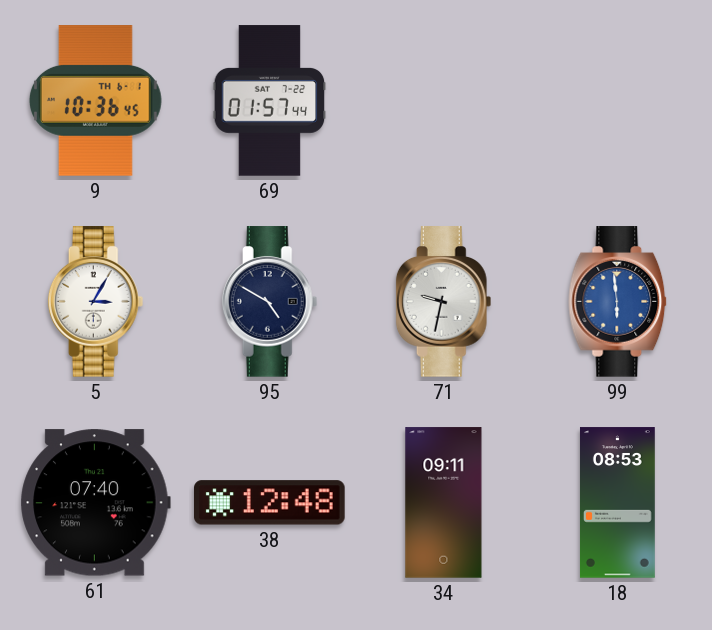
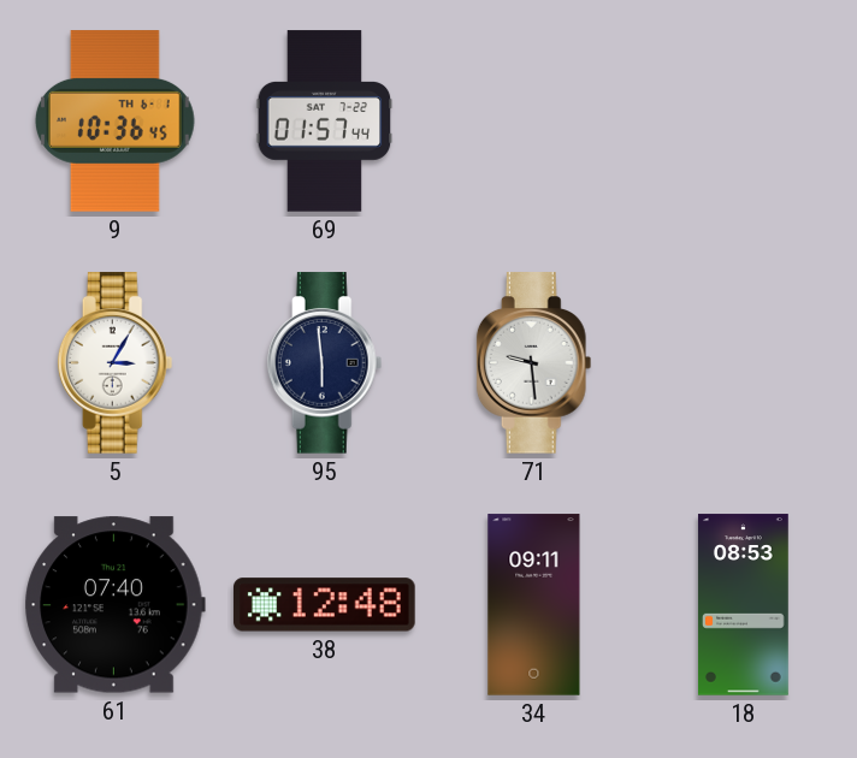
95: 4:50 -> 5:59 (325, 363)
71: 9:32 -> 9:29 (534, 363)
99: 5:59 -> none (618, 302)
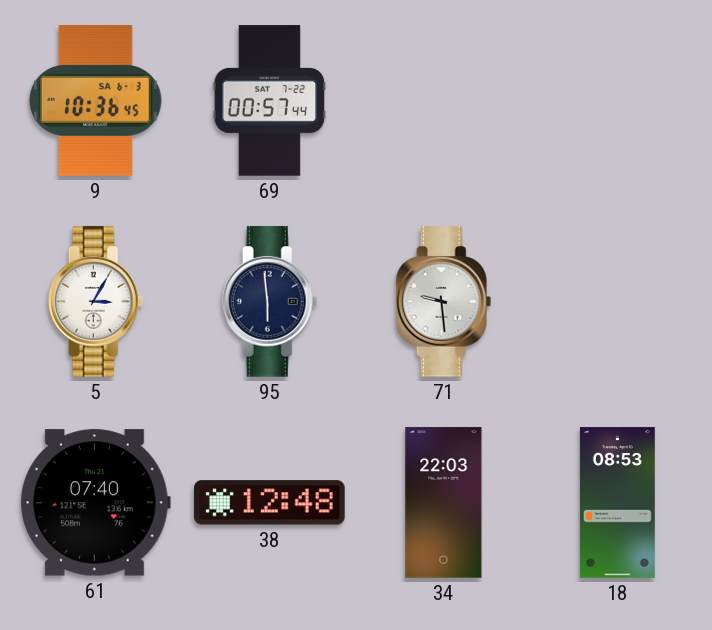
9 date: TH 6-1 -> SA 6-3 (95, 101)
69: 01:57 -> 00:57 (270, 101)
34: 09:11 -> 22:03 (444, 503)
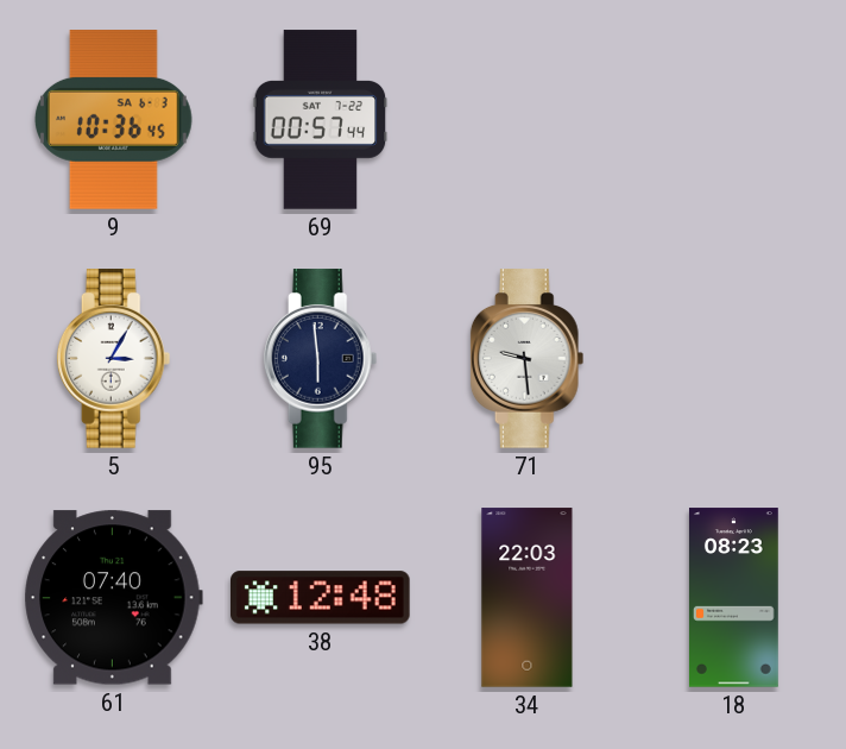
18: 08:53 -> 08:23 (733, 598)
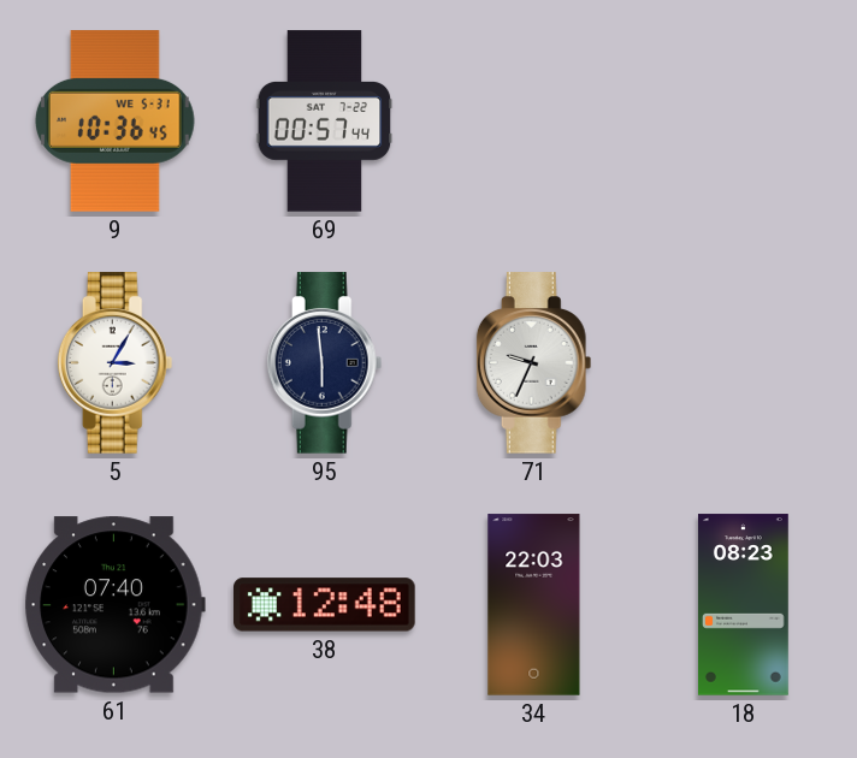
9 date: SA 6-3 -> WE 5-31 (114, 122)
71: 9:29 -> 9:34 (534, 363)
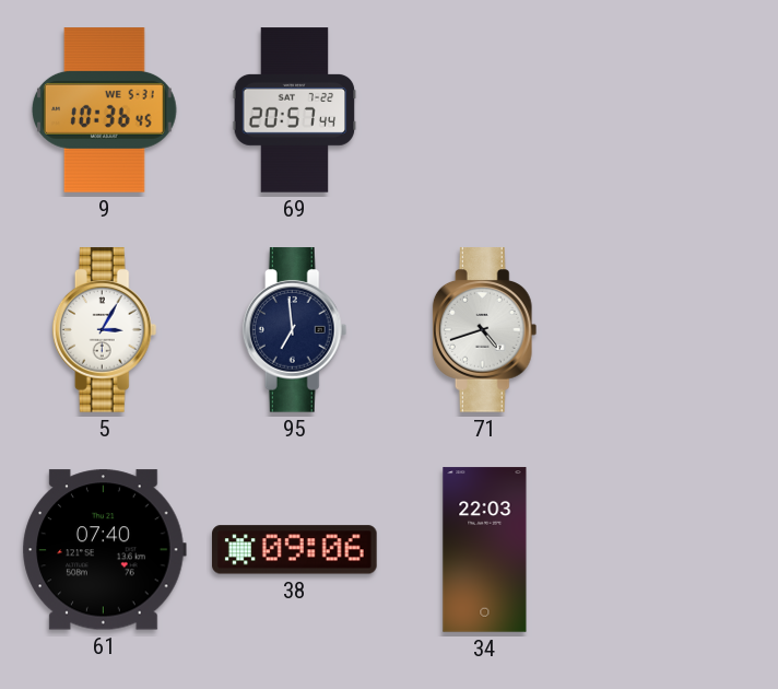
69: 00:57 -> 20:57 (295, 110)
95: 5:59 -> 6:59 (295, 330)
71: 9:34 -> 4:42 (485, 330)
38: 12:48 -> 09:06 (295, 550)
18: 08:23 -> none (743, 605)
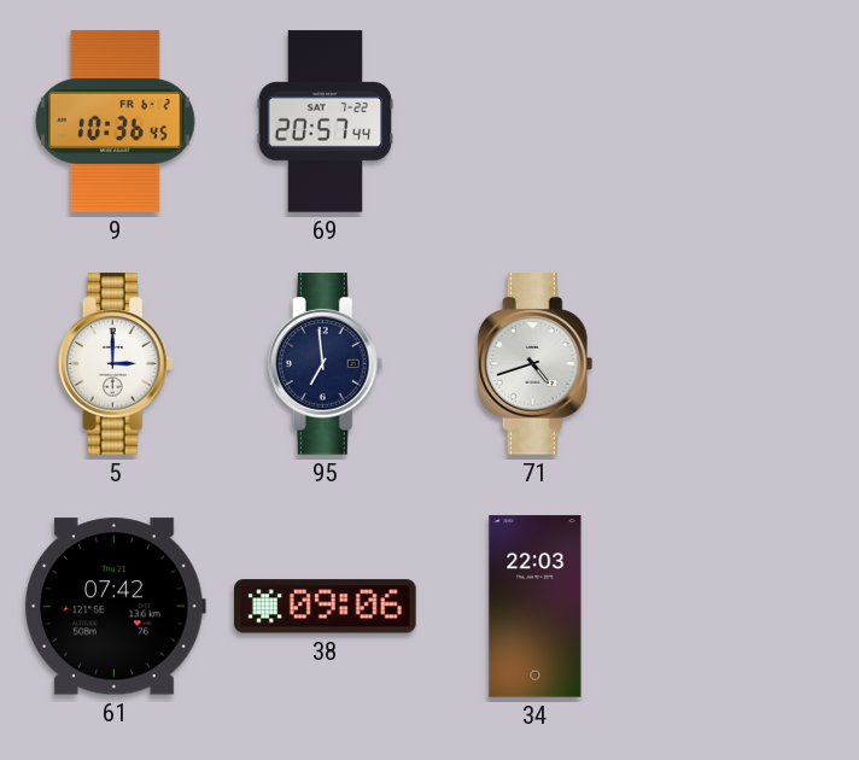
9 date: WE 5-31 -> FR 6-2 (115, 122)
5: 3:05 -> 3:00 (116, 364)
61: 07:40 -> 07:42 (115, 607)
